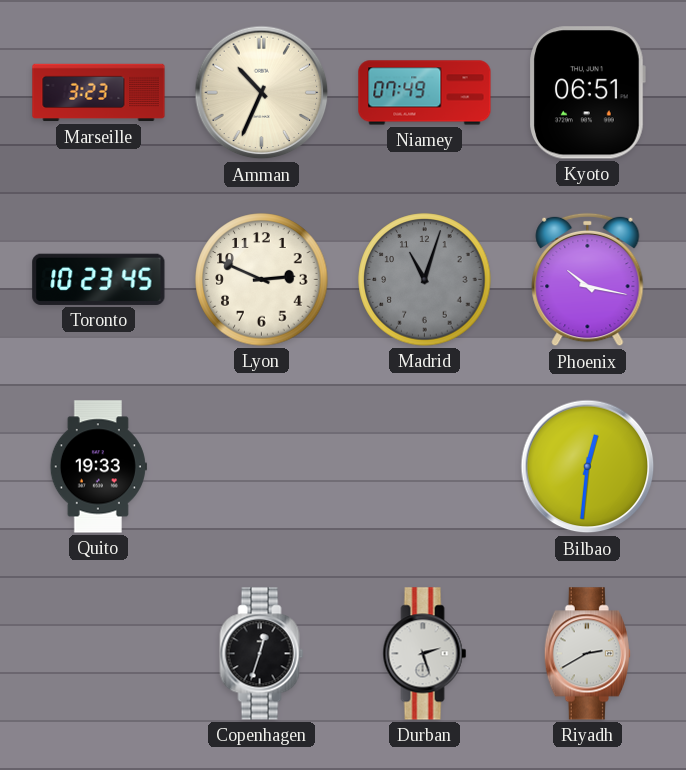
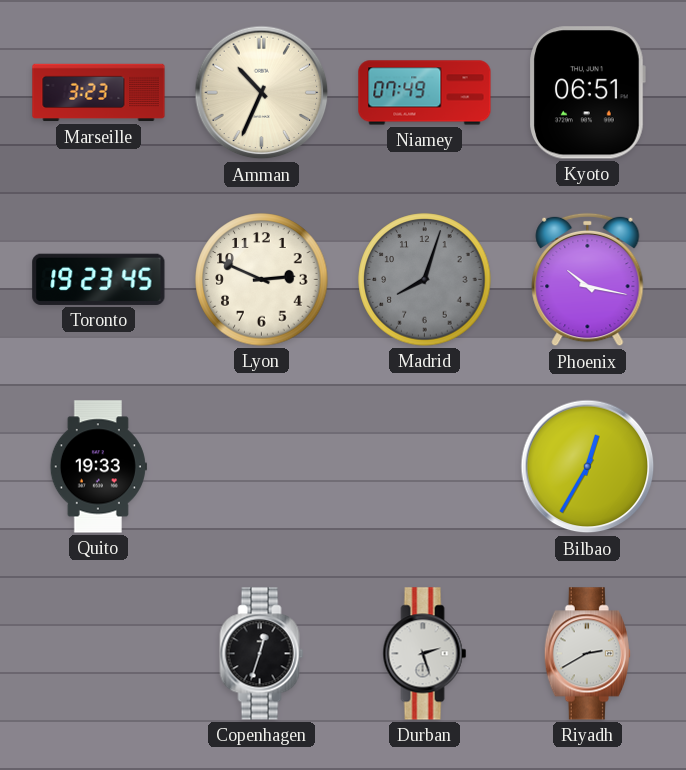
Toronto: 10:23 -> 19:23 (99, 279)
Madrid: 11:03 -> 8:03 (425, 280)
Bilbao: 12:31 -> 12:35 (588, 467)
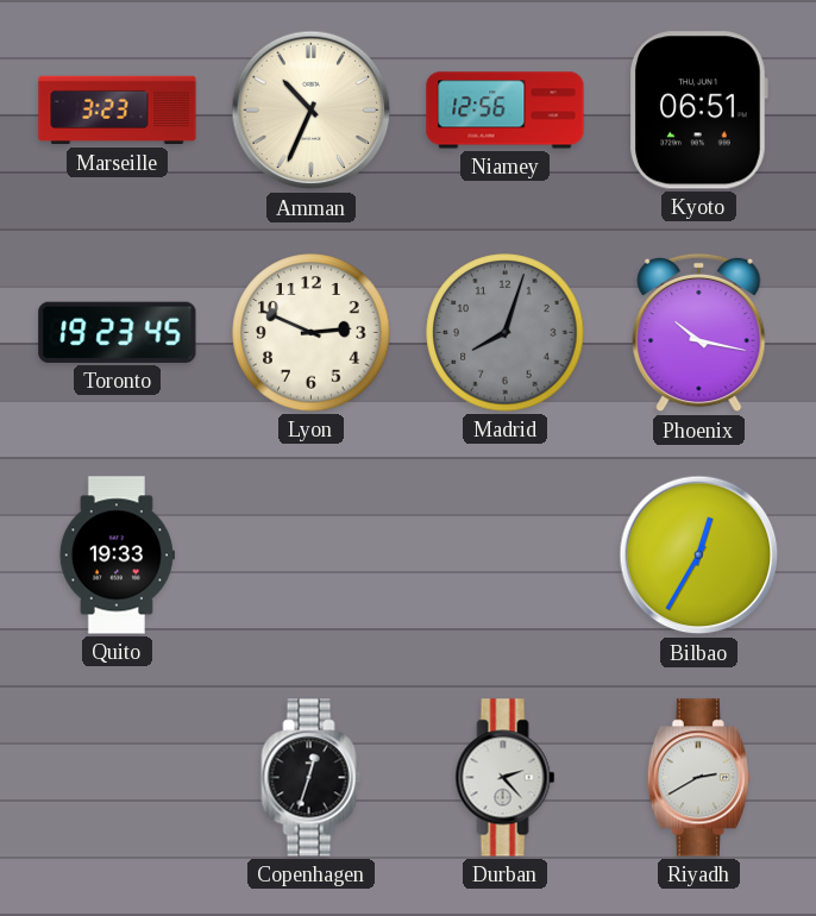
Niamey: 07:49 -> 12:56 (506, 111)
Durban: 2:27 -> 2:23 (506, 778)
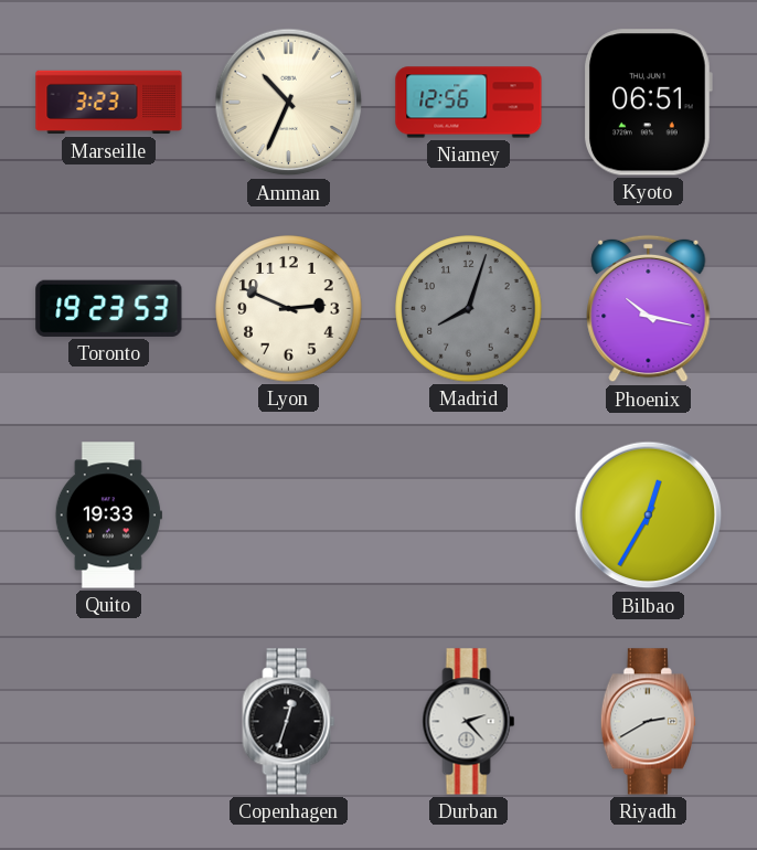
Toronto: 19:23:45 -> 19:23:53 (109, 308)
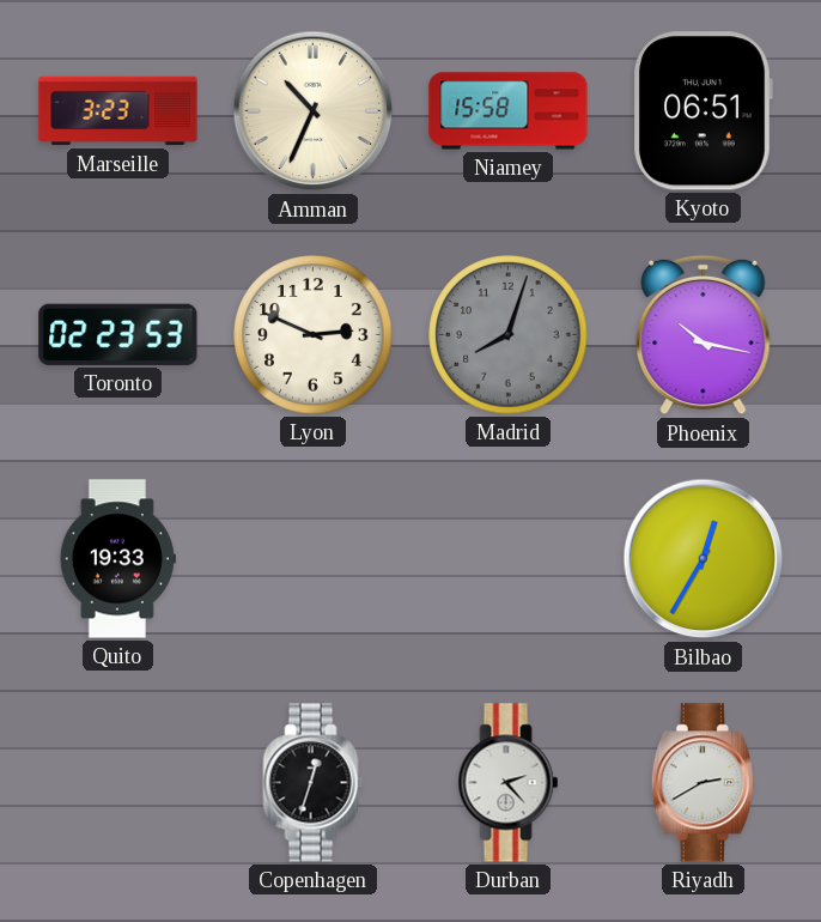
Niamey: 12:56 -> 15:58 (509, 111)
Toronto: 19:23 -> 02:23 (118, 334)
